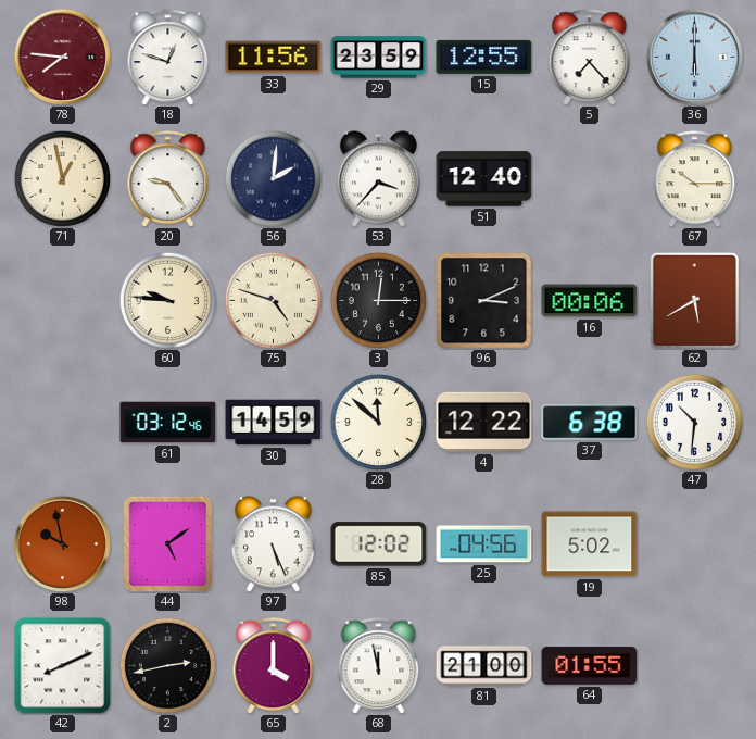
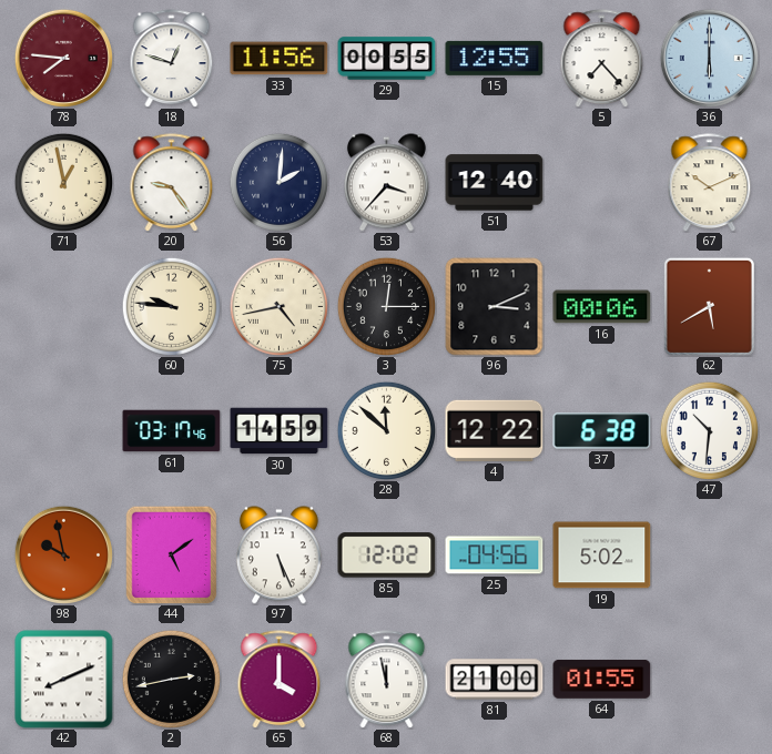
29: 23:59 -> 00:55 (387, 59)
67: 10:15 -> 10:11 (710, 183)
75: 4:48 -> 4:43 (278, 306)
61: 03:12 -> 03:17 (172, 431)
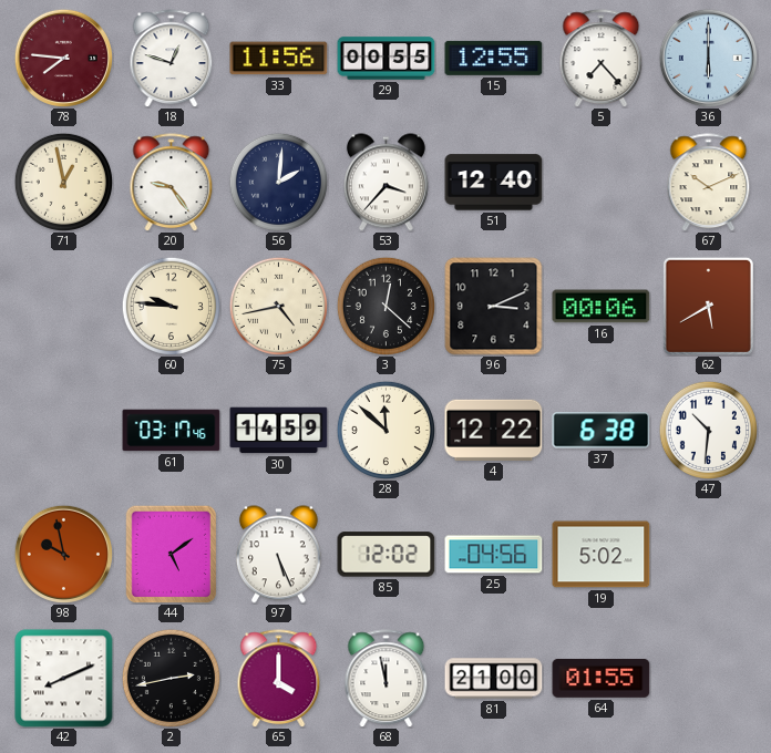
3: 12:15 -> 12:22 (385, 306)
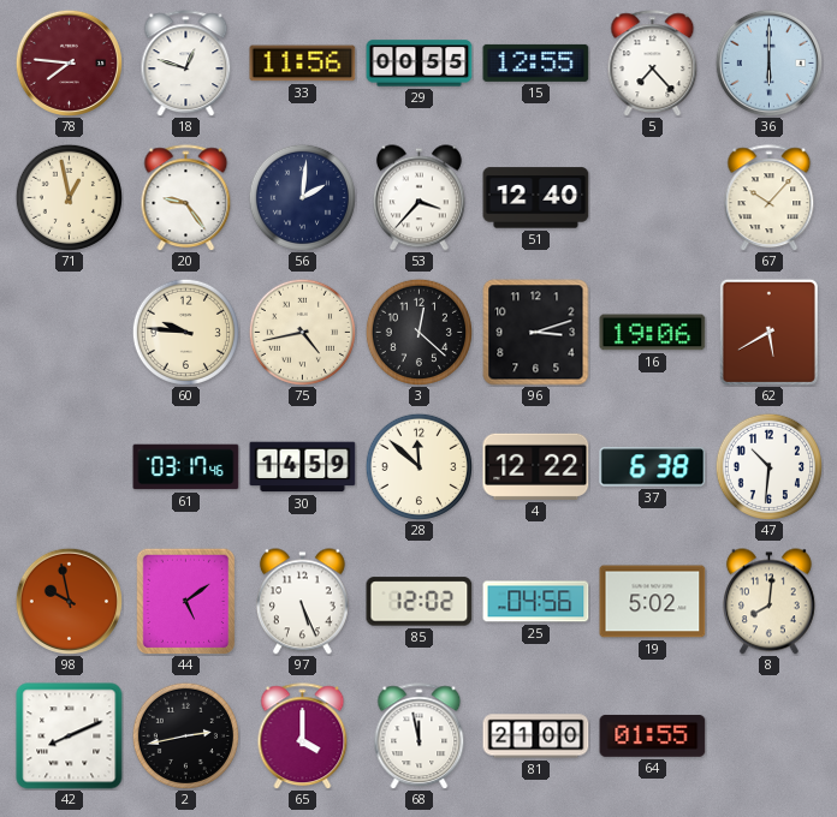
67: 10:11 -> 10:07 (770, 198)
96: 3:11 -> 3:12 (536, 333)
16: 00:06 -> 19:06 (653, 333)
8: none -> 8:01 (768, 602)
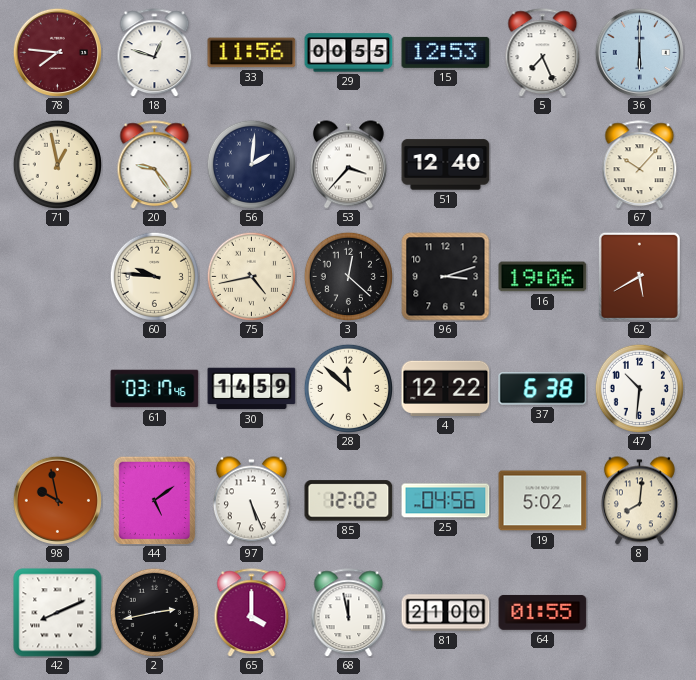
15: 12:55 -> 12:53 (446, 52)
5: 7:23 -> 7:26 (543, 53)
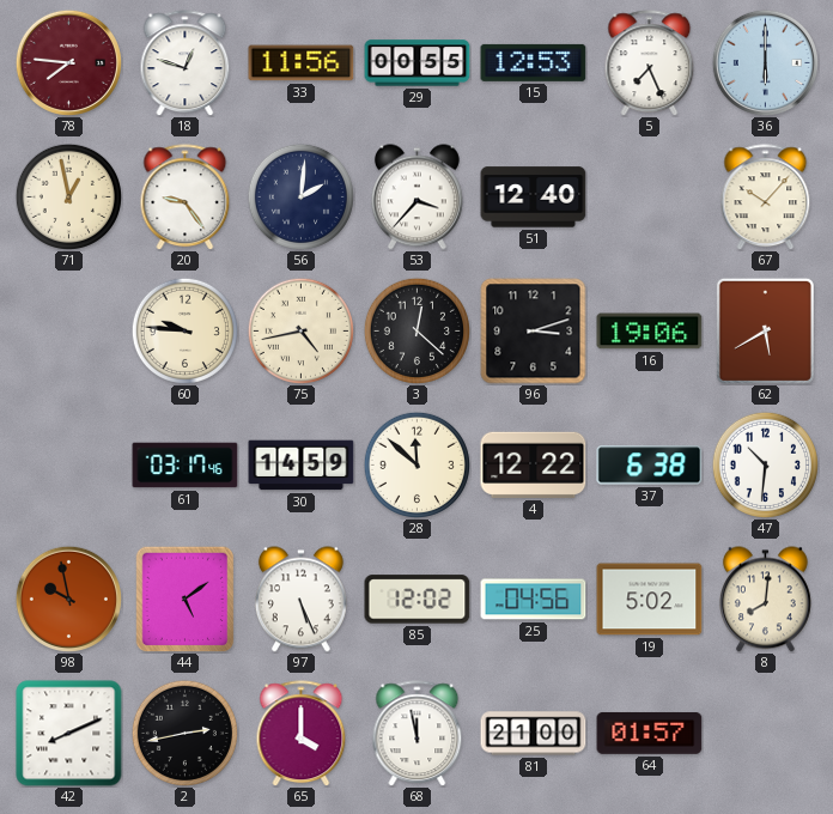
64: 01:55 -> 01:57 (650, 733)
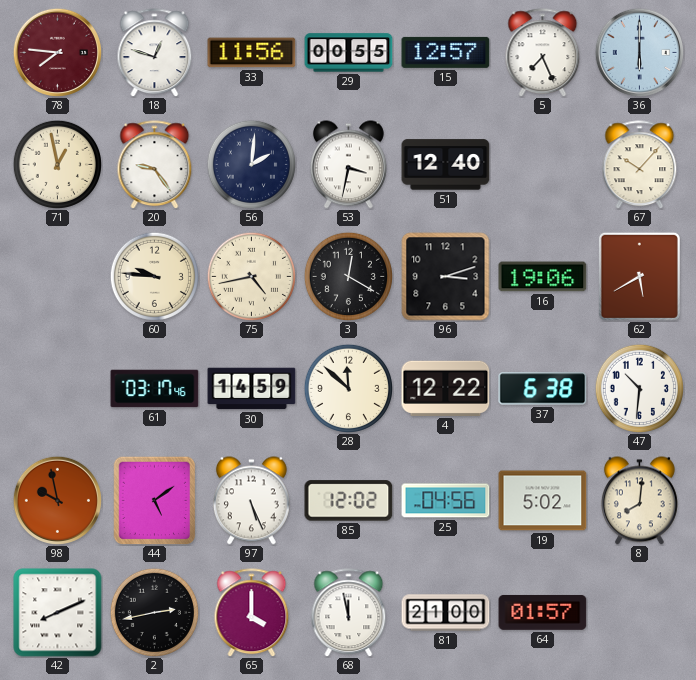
15: 12:53 -> 12:57 (446, 52)
53: 3:37 -> 3:32 (348, 165)
3: 12:22 -> 12:20 (348, 276)
